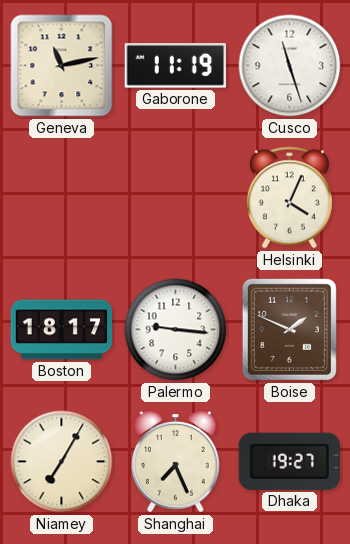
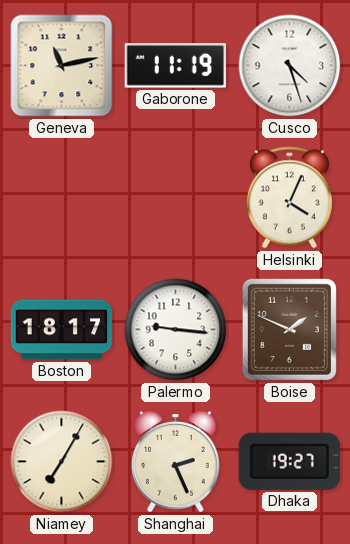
Cusco: 11:27 -> 4:27 (290, 66)
Shanghai: 7:26 -> 2:26 (176, 462)
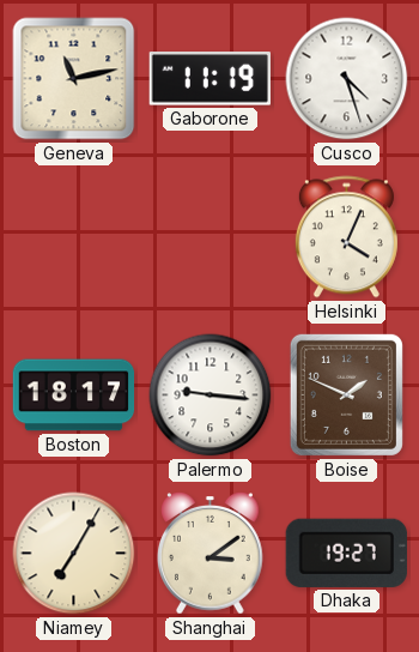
Shanghai: 2:26 -> 3:09 (211, 554)
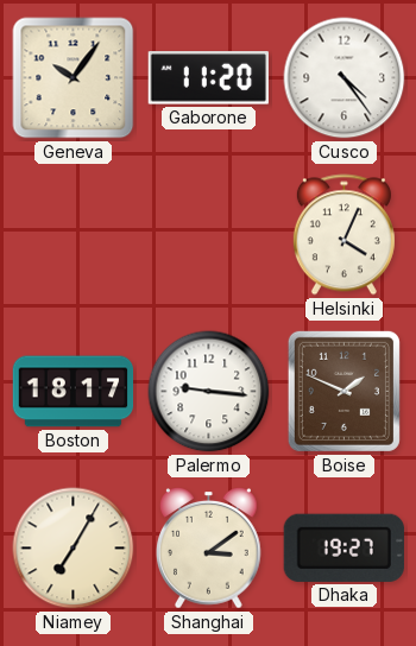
Geneva: 11:13 -> 10:06 (74, 78)
Gaborone: 11:19 -> 11:20 (208, 78)
Cusco: 4:27 -> 4:24 (345, 78)
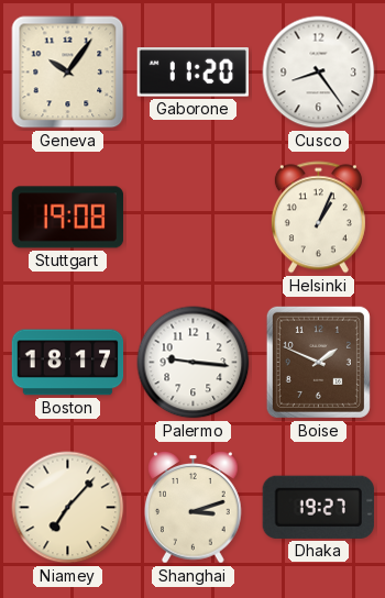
Cusco: 4:24 -> 8:24 (319, 73)
Stuttgart: none -> 19:08 (68, 218)
Helsinki: 4:04 -> 1:04 (318, 218)
Niamey: 7:05 -> 7:07 (68, 508)
Shanghai: 3:09 -> 3:12 (194, 508)
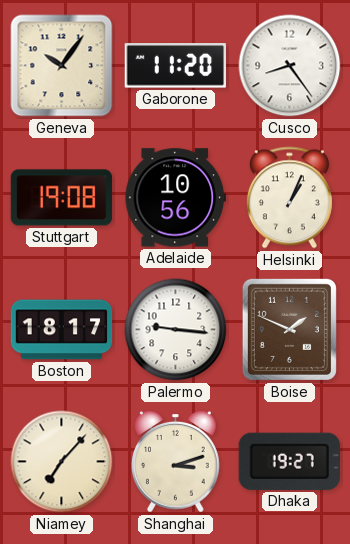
Adelaide: none -> 10:56 (175, 198)
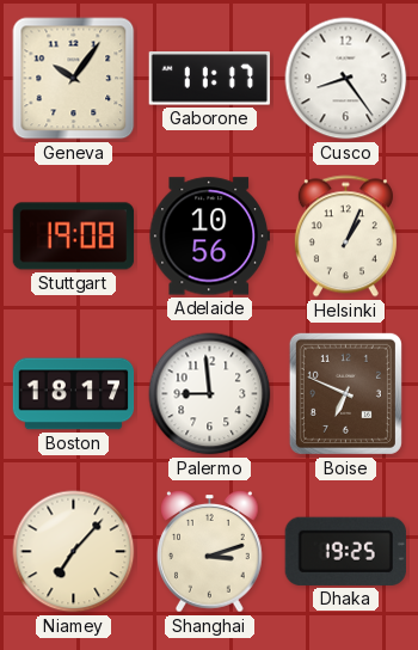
Gaborone: 11:20 -> 11:17 (209, 79)
Palermo: 9:16 -> 8:59 (210, 394)
Boise: 1:49 -> 6:49 (345, 393)
Dhaka: 19:27 -> 19:25 (345, 551)
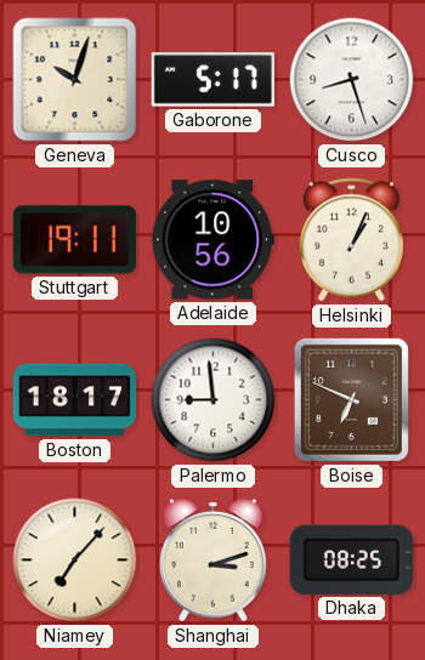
Geneva: 10:06 -> 10:03 (75, 80)
Gaborone: 11:17 -> 5:17 (212, 80)
Cusco: 8:24 -> 8:27 (352, 80)
Stuttgart: 19:08 -> 19:11 (75, 240)
Dhaka: 19:25 -> 08:25 (351, 559)
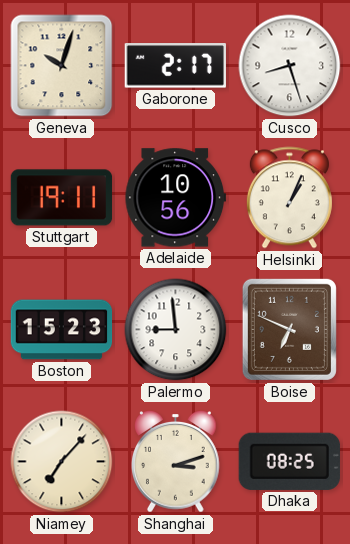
Gaborone: 5:17 -> 2:17 (175, 66)
Boston: 18:17 -> 15:23 (62, 330)
